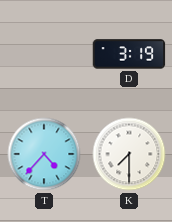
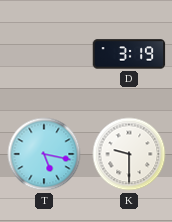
T: 4:37 -> 5:17 (44, 154)
K: 7:30 -> 9:30 (129, 154)
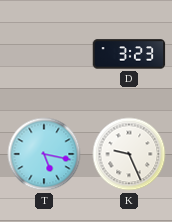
D: 3:19 -> 3:23 (129, 54)
K: 9:30 -> 9:26 (129, 154)
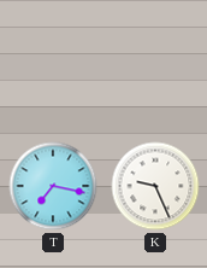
D: 3:23 -> none (129, 54)
T: 5:17 -> 7:17 (53, 186)
